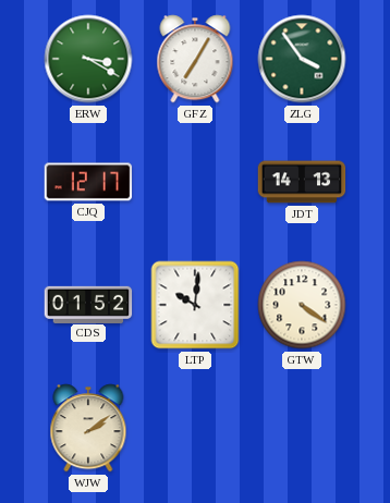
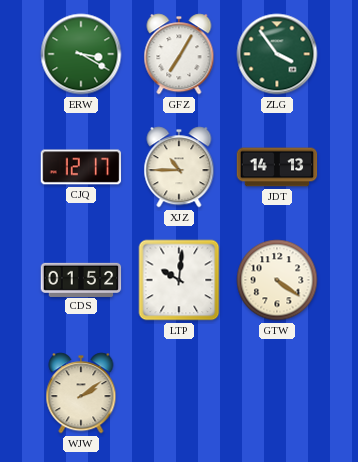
XJZ: none -> 10:45 (179, 167)
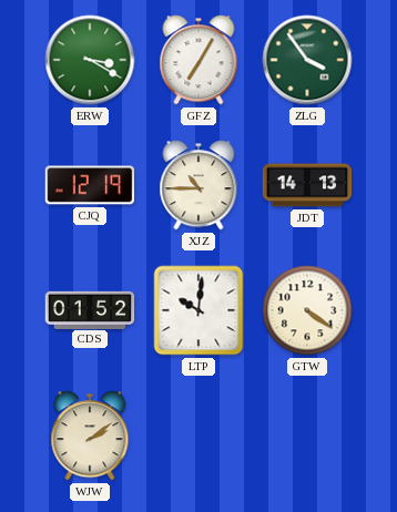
CJQ: 12:17 -> 12:19 (90, 185)
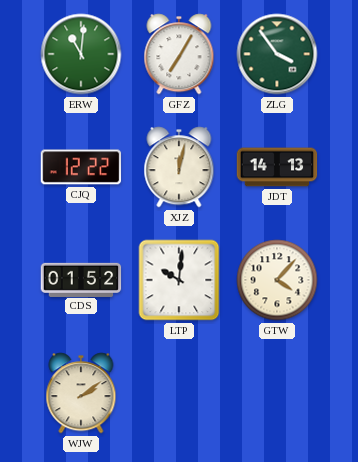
ERW: 3:20 -> 11:01 (81, 54)
CJQ: 12:19 -> 12:22 (81, 167)
XJZ: 10:45 -> 12:02 (179, 167)
GTW: 4:21 -> 4:07 (277, 280)
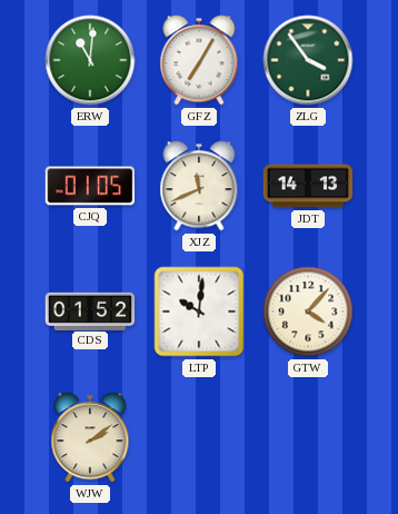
CJQ: 12:22 -> 01:05 (90, 186)
XJZ: 12:02 -> 11:41 (199, 186)
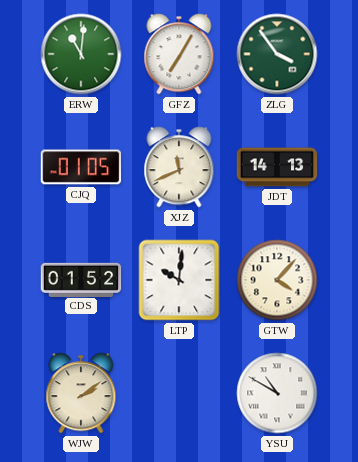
YSU: none -> 10:50 (277, 393)
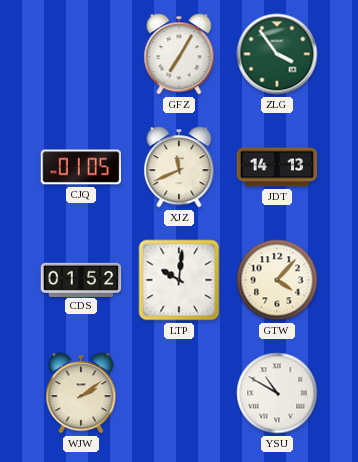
ERW: 11:01 -> none (81, 54)
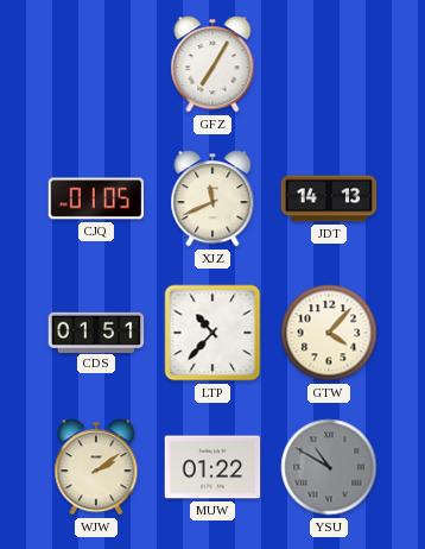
ZLG: 3:54 -> none (277, 54)
CDS: 01:52 -> 01:51 (96, 332)
LTP: 10:01 -> 10:37 (213, 333)
MUW: none -> 01:22 (213, 467)
YSU dial: white -> grey (329, 467)
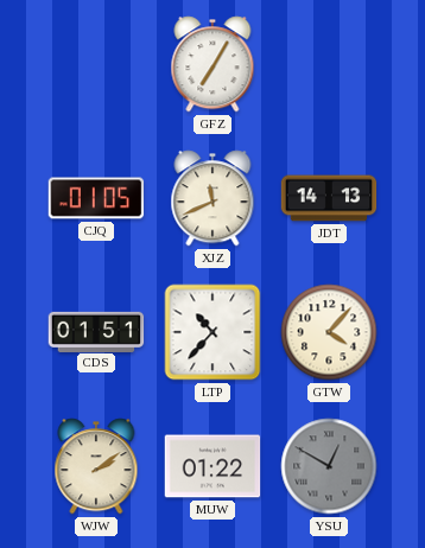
YSU: 10:50 -> 12:50 (329, 466)
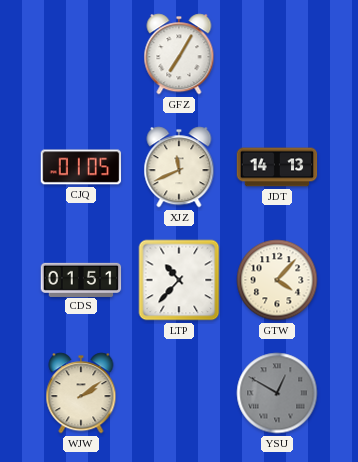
MUW: 01:22 -> none (213, 466)
